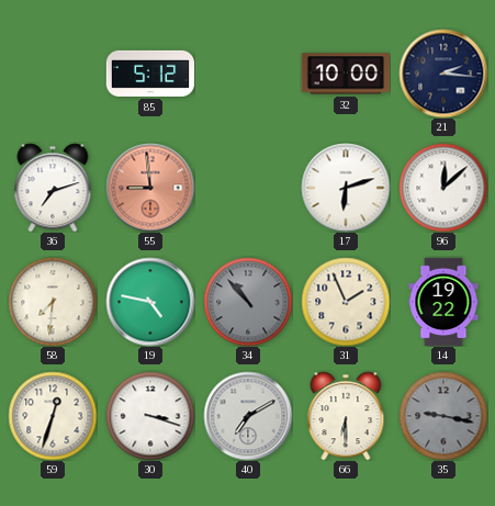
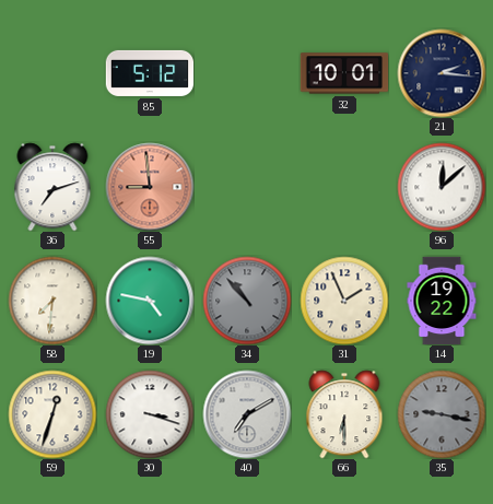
32: 10:00 -> 10:01 (344, 73)
17: 6:12 -> none (346, 188)
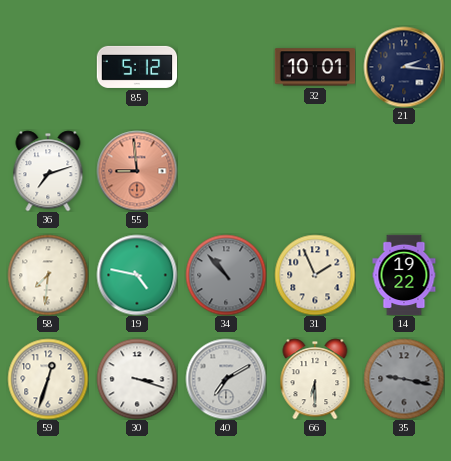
96: 12:08 -> none (442, 187)
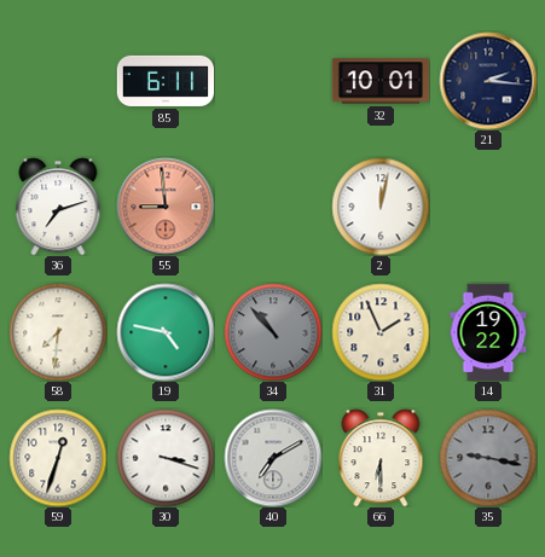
85: 5:12 -> 6:11 (166, 81)
2: none -> 12:02 (381, 207)
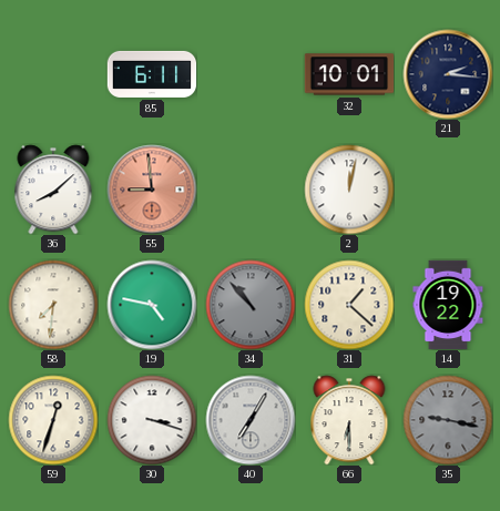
36: 7:12 -> 8:08 (53, 190)
31: 1:56 -> 1:22 (349, 305)
40: 7:10 -> 7:05 (251, 420)
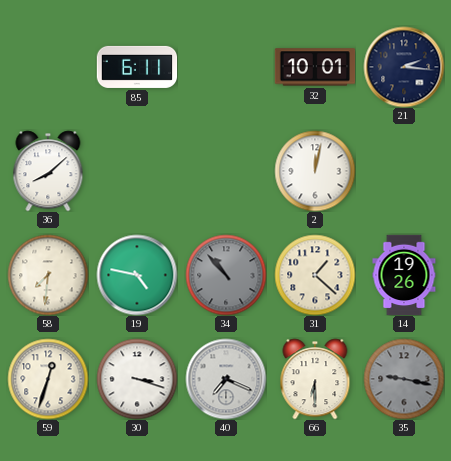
55: 8:59 -> none (152, 190)
14: 19:22 -> 19:26 (404, 275)
40: 7:05 -> 7:19 (226, 379)
